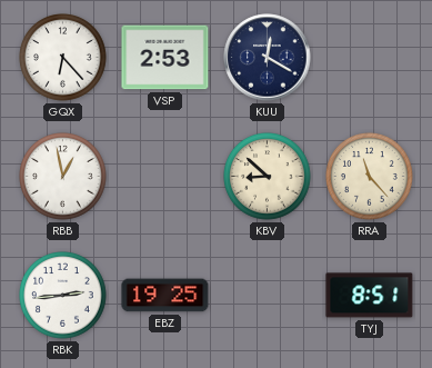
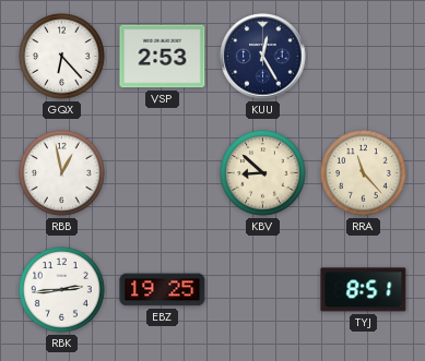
KUU: 12:20 -> 12:25 (263, 57)
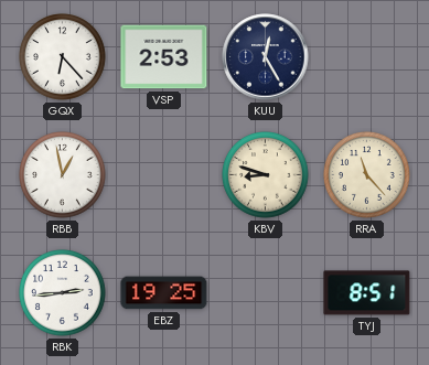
KBV: 8:52 -> 8:48 (266, 175)
